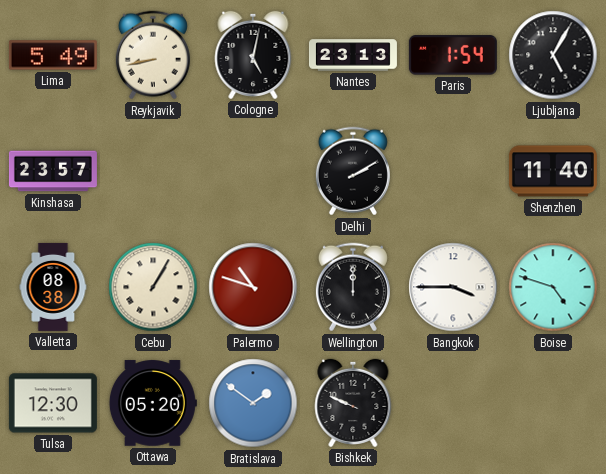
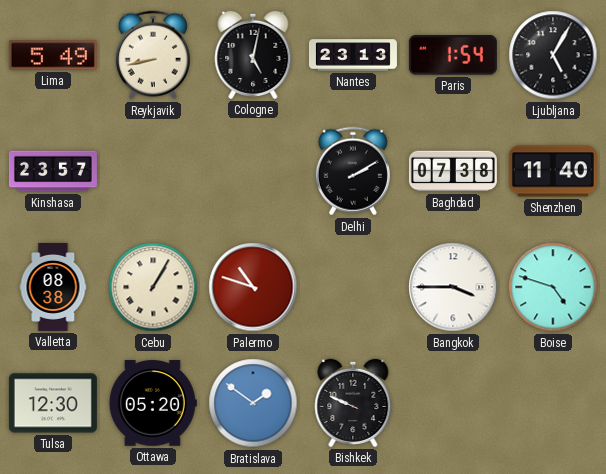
Baghdad: none -> 07:38 (453, 171)
Wellington: 12:00 -> none (353, 287)
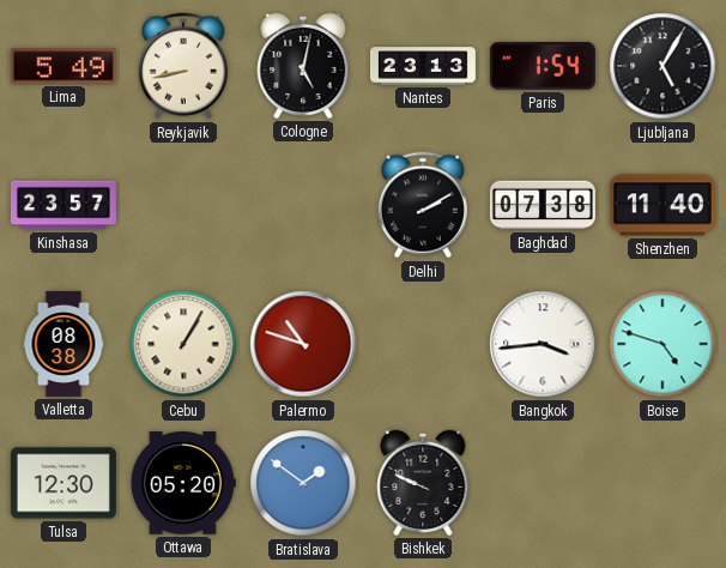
Bangkok: 3:45 -> 3:44 (543, 344)
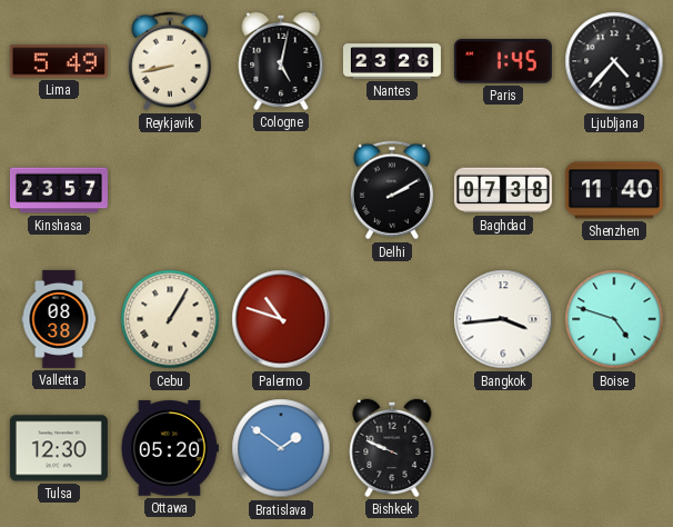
Nantes: 23:13 -> 23:26 (392, 61)
Paris: 1:54 -> 1:45 (503, 61)
Ljubljana: 5:05 -> 4:37 (614, 61)
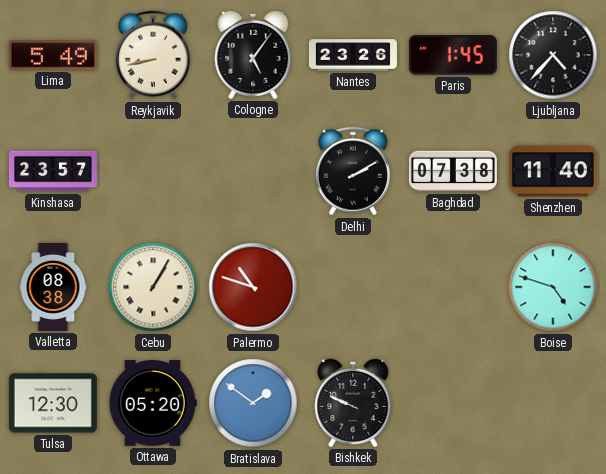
Cologne: 5:02 -> 5:06 (253, 55)
Bangkok: 3:44 -> none (503, 319)
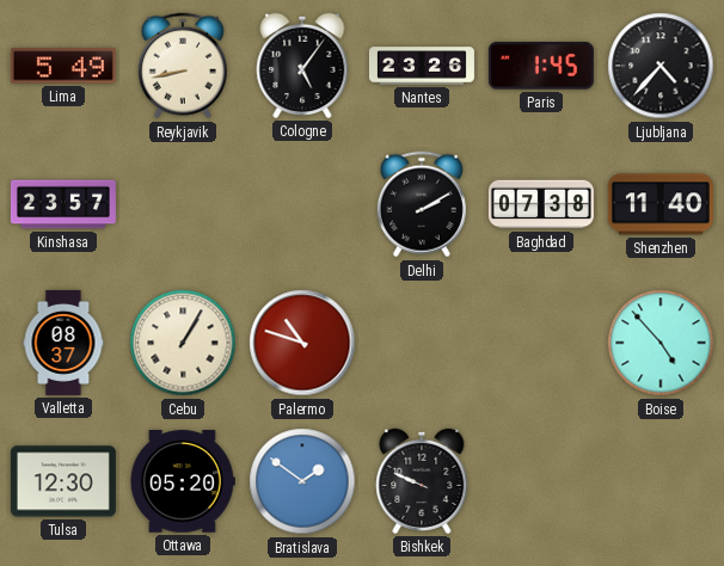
Valletta: 08:38 -> 08:37 (63, 343)
Boise: 4:48 -> 4:53 (661, 343)
